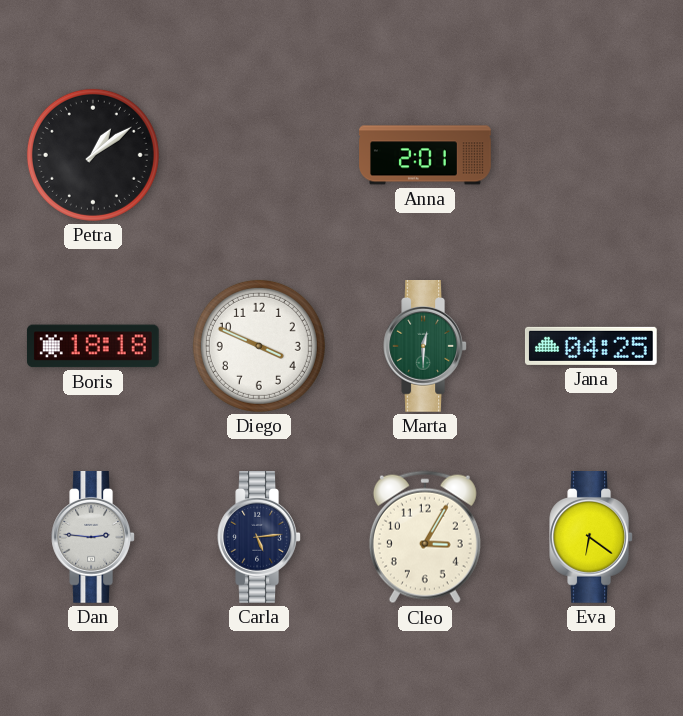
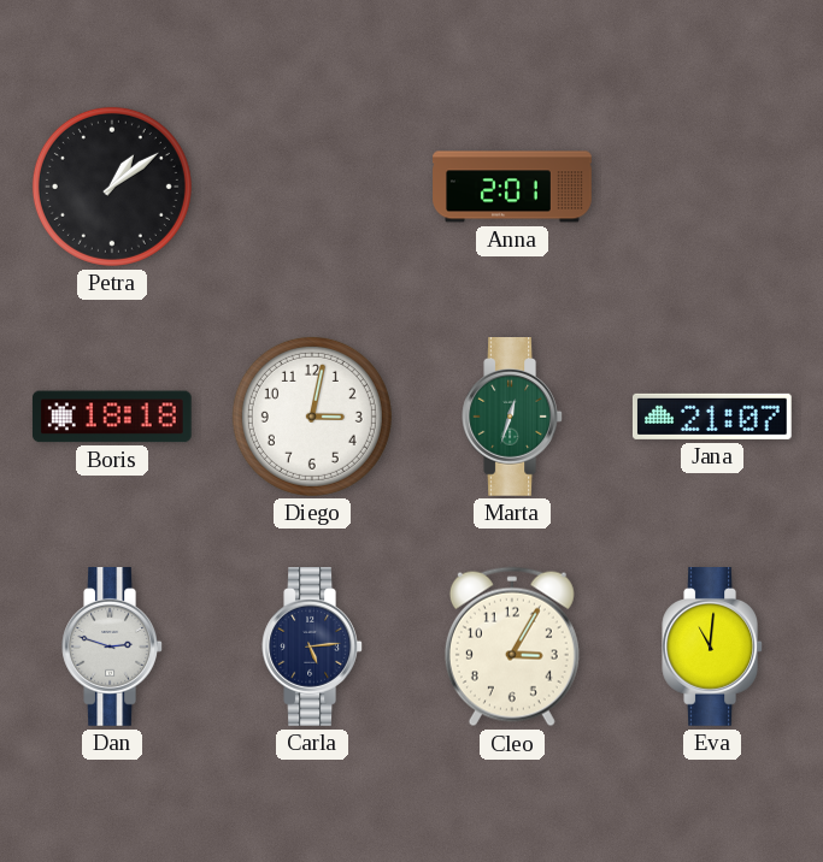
Diego: 3:49 -> 3:02 (312, 417)
Marta: 12:30 -> 12:33 (512, 418)
Jana: 04:25 -> 21:07 (712, 417)
Dan: 2:46 -> 2:48 (112, 648)
Eva: 6:21 -> 11:01 (712, 648)
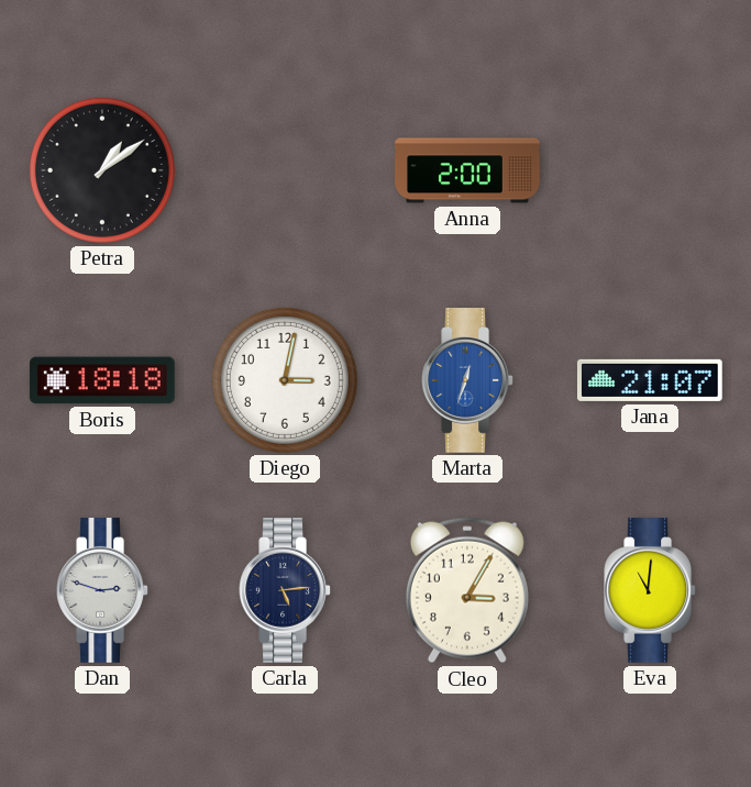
Anna: 2:01 -> 2:00 (467, 170)
Marta dial: green -> blue (467, 381)
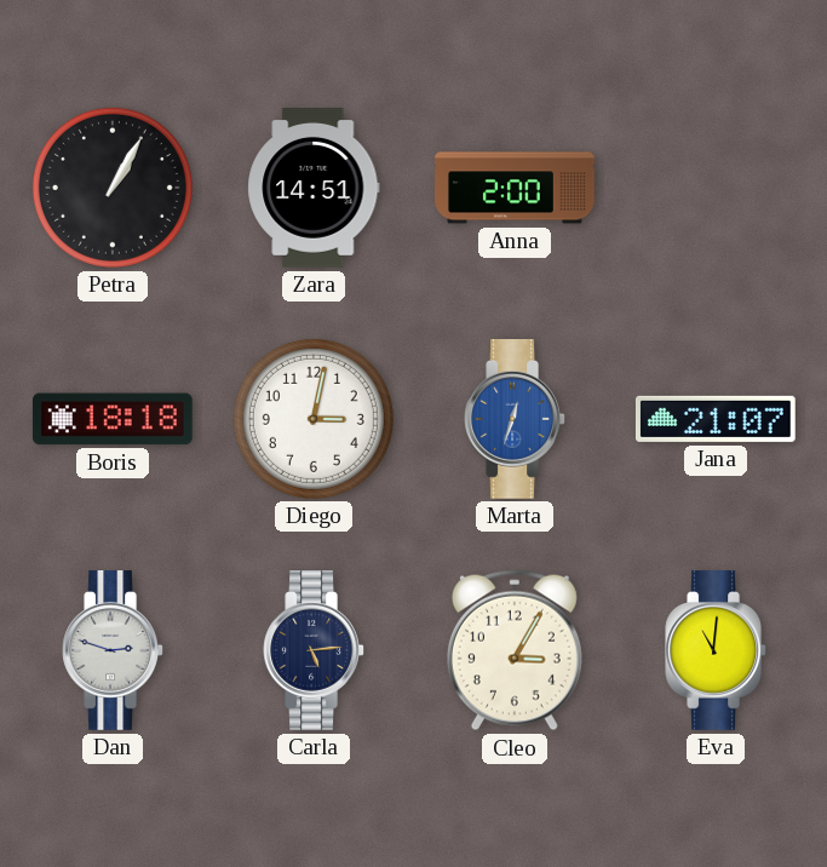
Petra: 1:09 -> 1:05 (113, 188)
Zara: none -> 14:51 (314, 189)
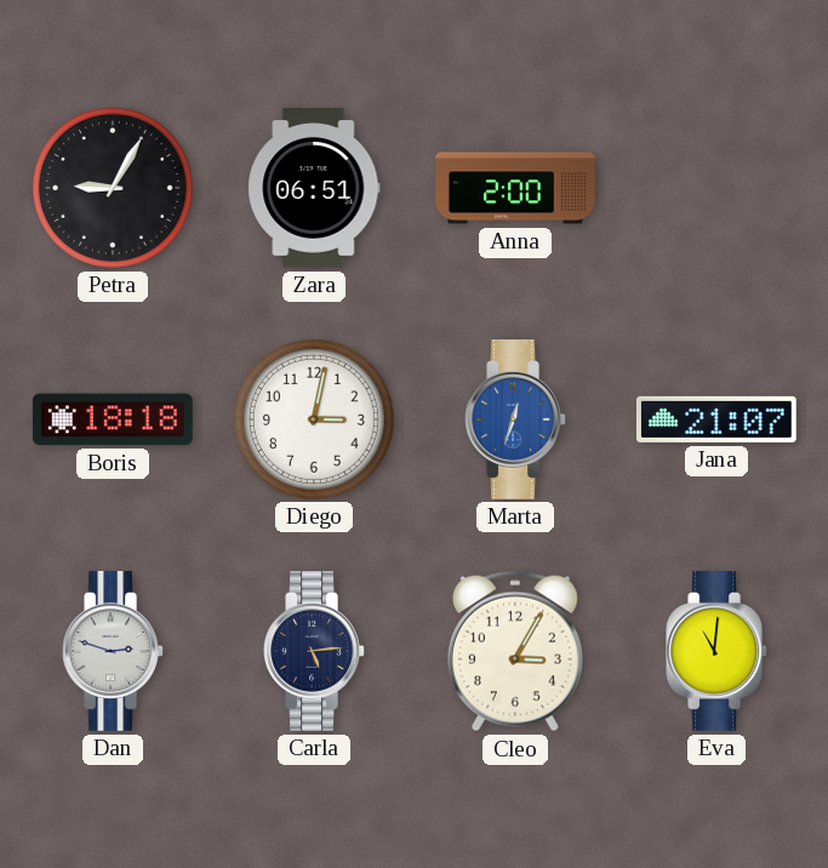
Petra: 1:05 -> 9:05 (113, 188)
Zara: 14:51 -> 06:51 (314, 189)
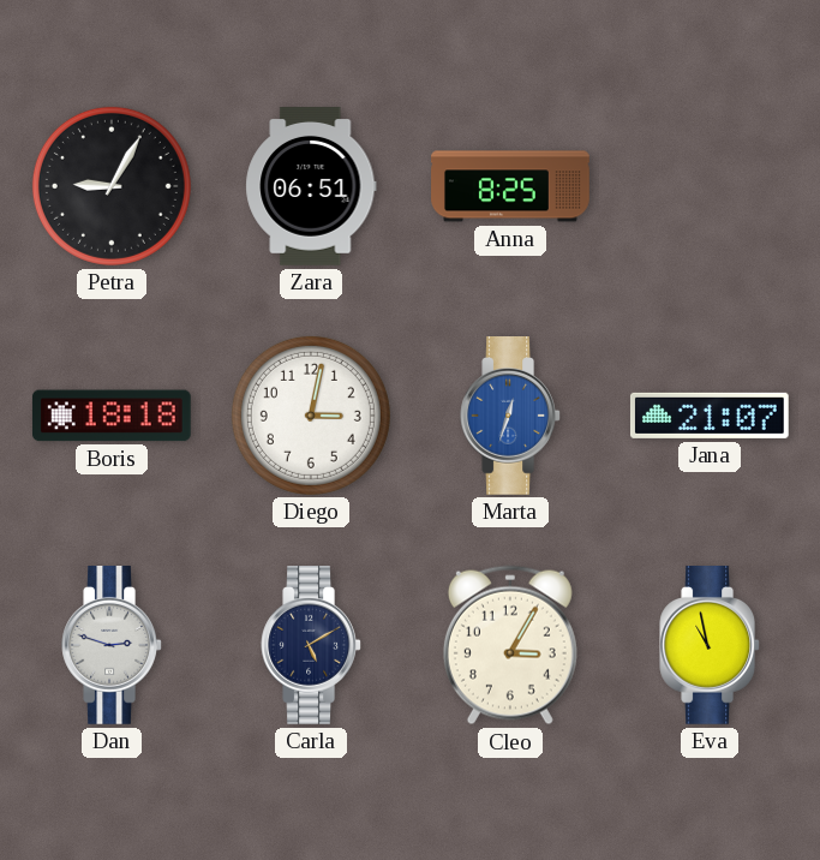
Anna: 2:00 -> 8:25 (510, 186)
Carla: 5:14 -> 5:10 (311, 646)
Eva: 11:01 -> 10:58 (710, 646)
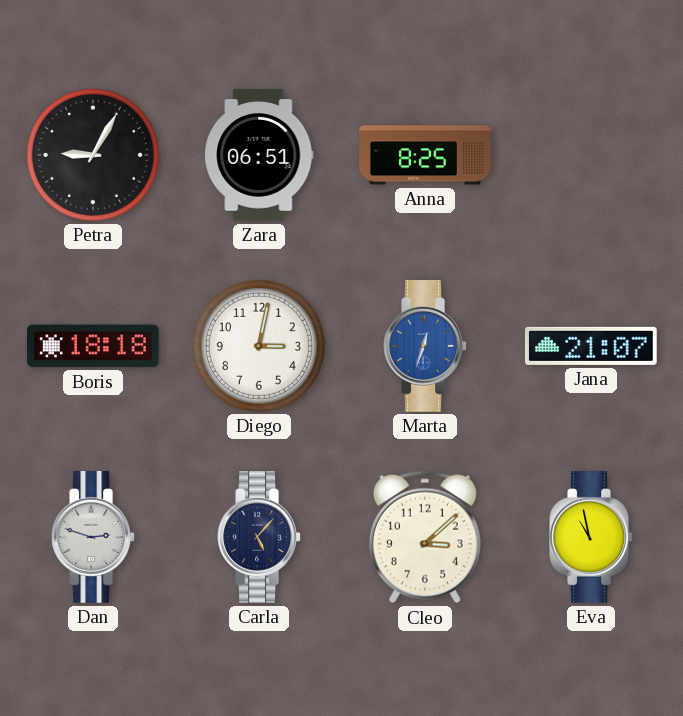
Carla: 5:10 -> 5:07 (259, 538)
Cleo: 3:05 -> 3:08 (425, 537)
